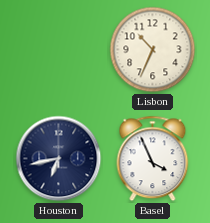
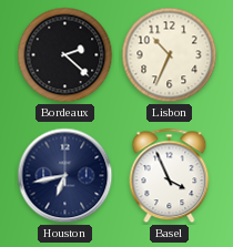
Bordeaux: none -> 2:22 (65, 55)
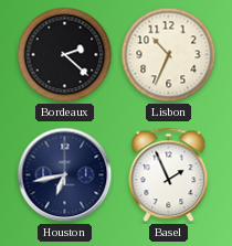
Basel: 3:56 -> 1:56 (169, 175)
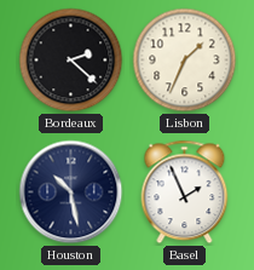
Lisbon: 10:34 -> 1:34 (185, 61)
Houston: 6:43 -> 10:28 (71, 193)
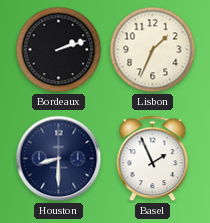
Bordeaux: 2:22 -> 2:12 (59, 50)
Houston: 10:28 -> 8:30 (59, 159)
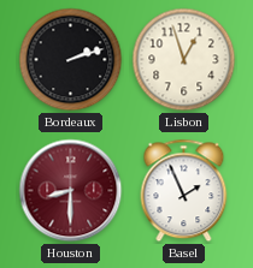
Lisbon: 1:34 -> 12:57 (184, 60)
Houston dial: navy -> burgundy (71, 191)
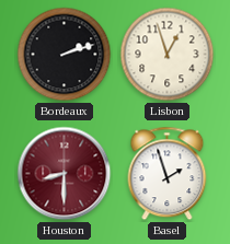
Basel: 1:56 -> 1:57 (168, 174)
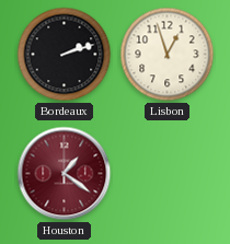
Houston: 8:30 -> 1:21 (65, 174)
Basel: 1:57 -> none (168, 174)
